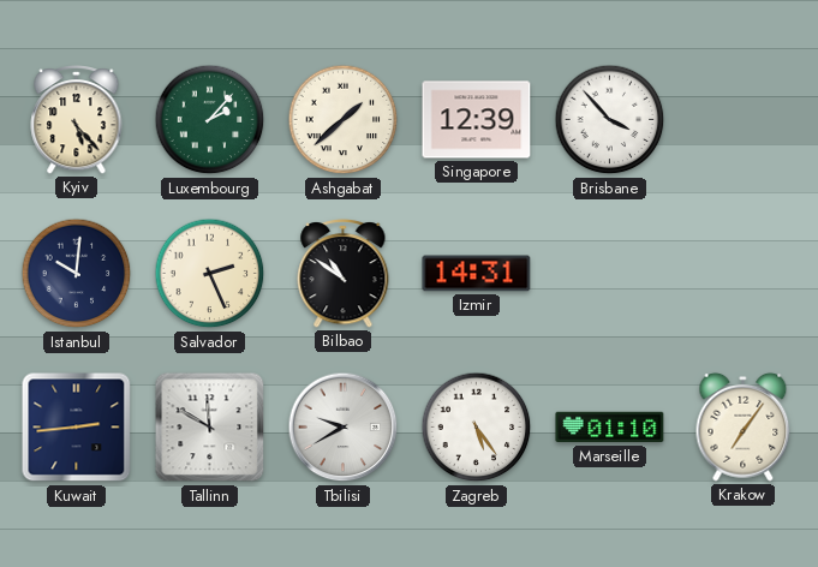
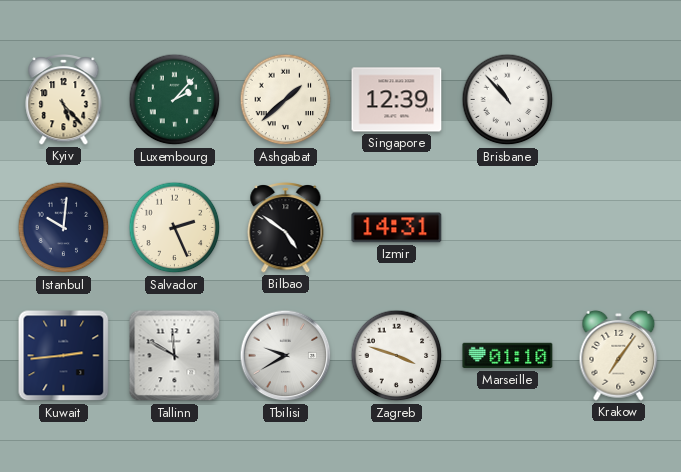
Brisbane: 3:53 -> 10:53 (508, 100)
Bilbao: 10:51 -> 4:51 (286, 228)
Zagreb: 5:24 -> 3:48 (397, 356)
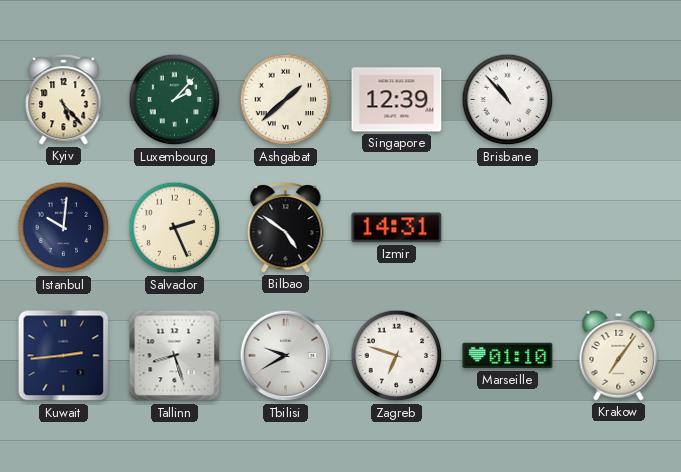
Tallinn: 11:50 -> 8:27 (175, 356)
Zagreb: 3:48 -> 6:48 (397, 356)
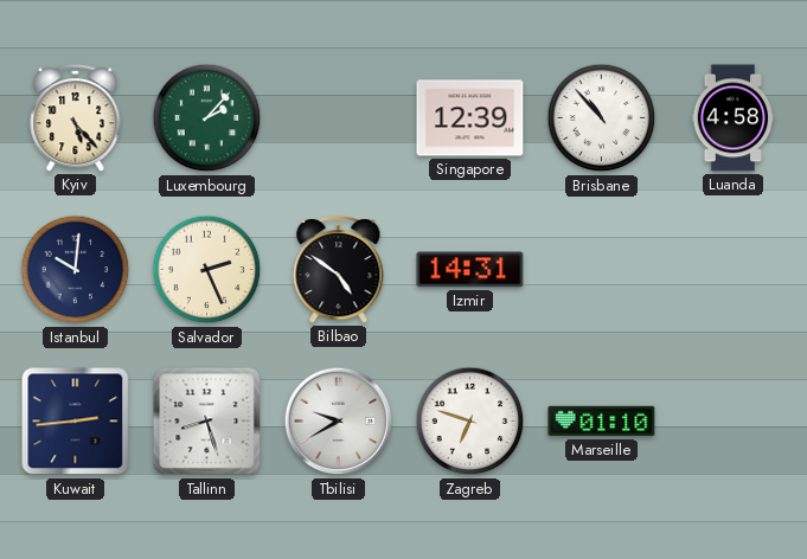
Ashgabat: 1:38 -> none (286, 100)
Luanda: none -> 4:58 (734, 118)
Krakow: 7:06 -> none (619, 355)
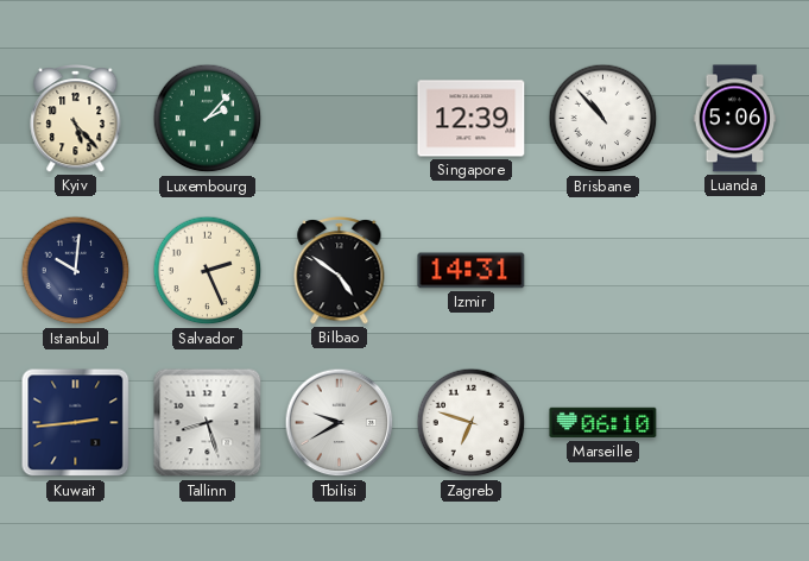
Luanda: 4:58 -> 5:06 (735, 119)
Marseille: 01:10 -> 06:10 (603, 423)
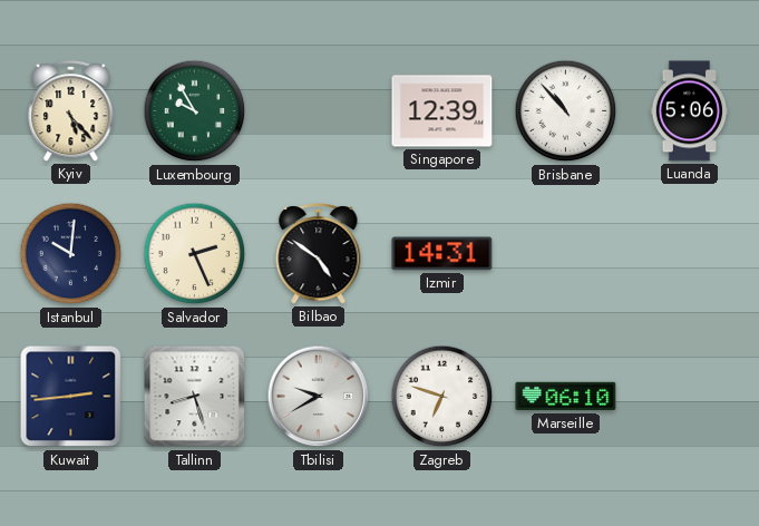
Luxembourg: 2:07 -> 9:55 (195, 111)
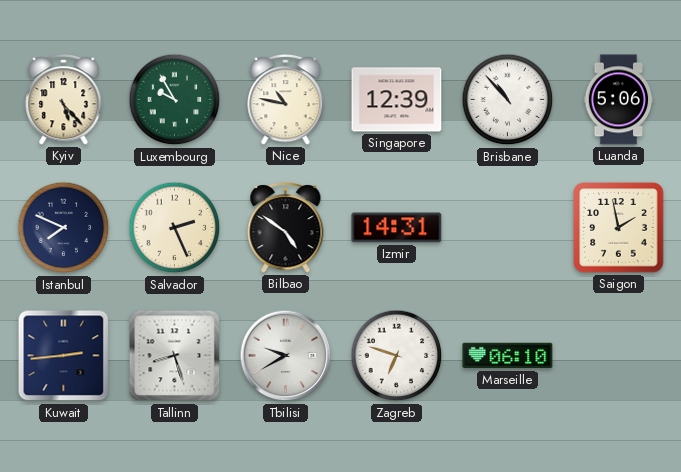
Nice: none -> 10:47 (286, 100)
Istanbul: 10:01 -> 7:49 (64, 228)
Saigon: none -> 1:58 (619, 228)
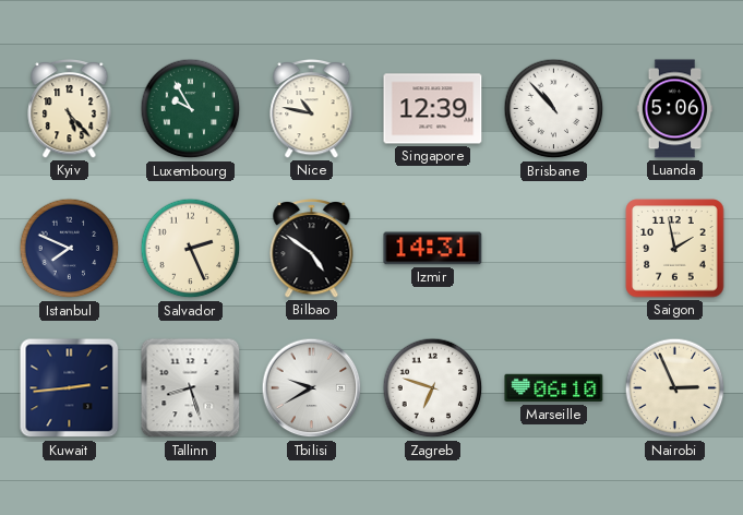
Nairobi: none -> 2:56 (675, 388)
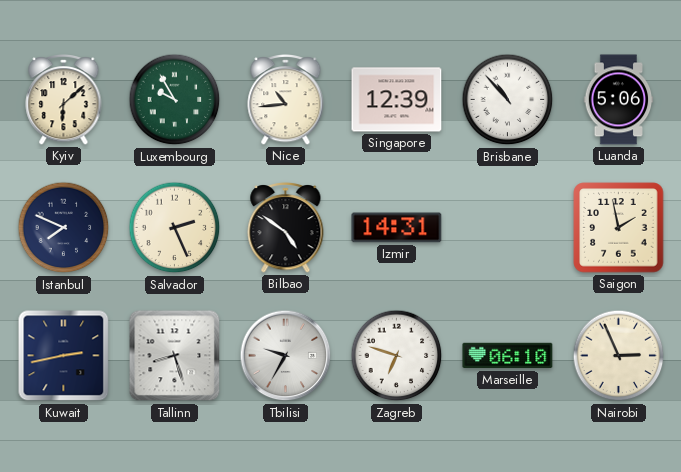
Kyiv: 5:23 -> 6:08 (64, 100)
Nice: 10:47 -> 10:44 (286, 100)
Kuwait: 2:44 -> 2:43 (64, 356)
Tbilisi: 9:40 -> 9:35 (286, 356)
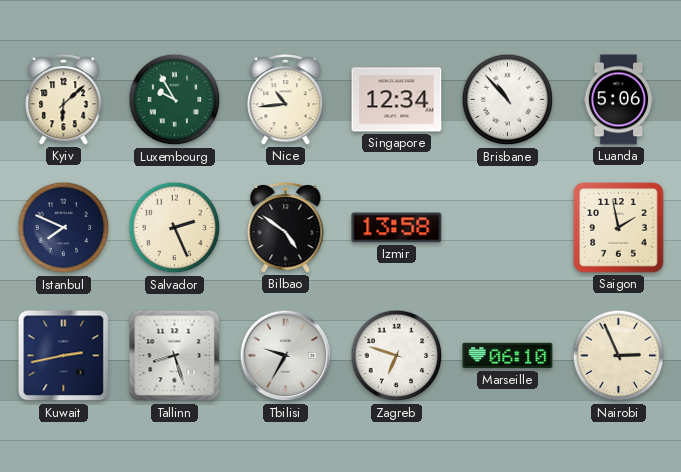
Singapore: 12:39 -> 12:34 (397, 100)
Izmir: 14:31 -> 13:58 (397, 228)
